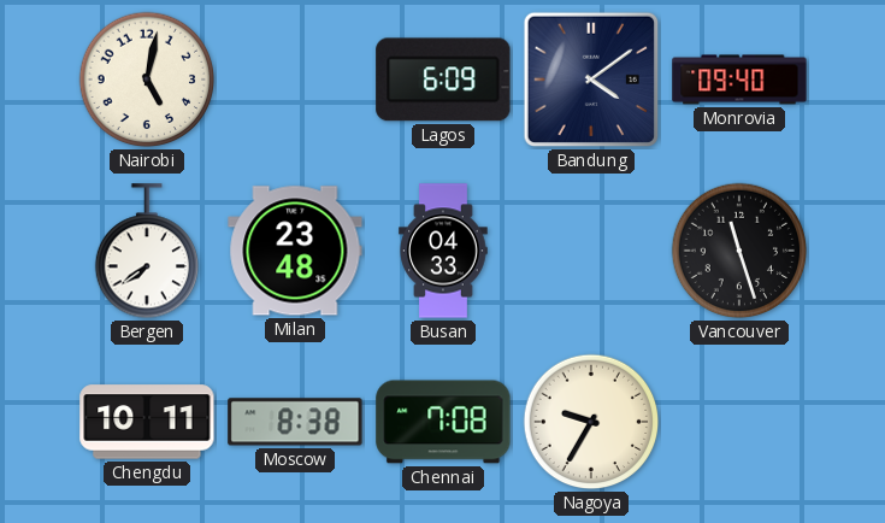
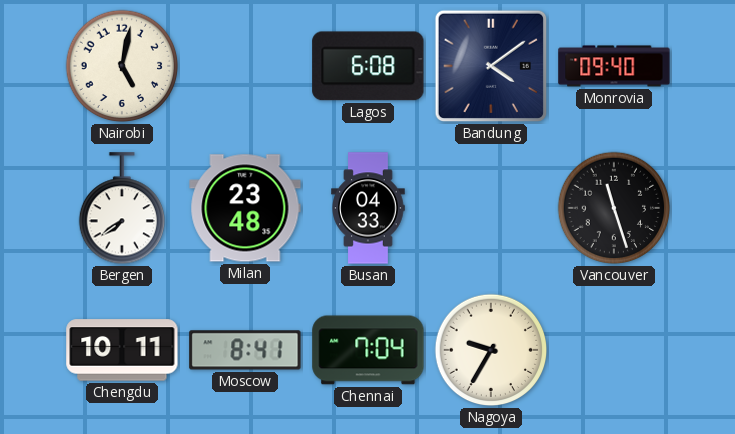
Lagos: 6:09 -> 6:08 (368, 66)
Moscow: 8:38 -> 8:41 (245, 350)
Chennai: 7:08 -> 7:04 (368, 350)
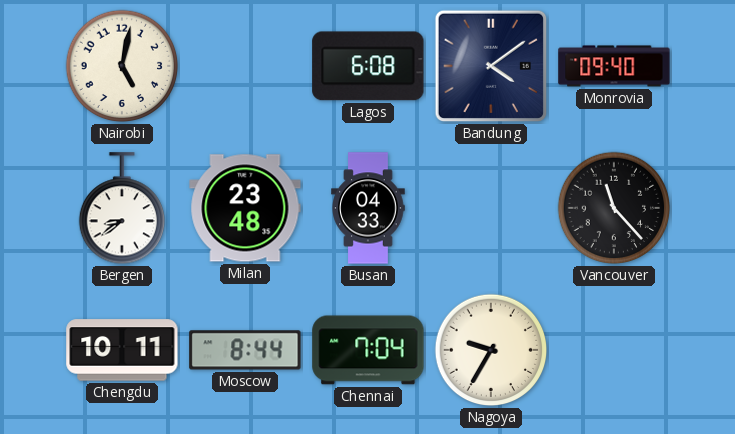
Bergen: 7:39 -> 8:39 (121, 209)
Vancouver: 11:27 -> 11:23 (614, 208)
Moscow: 8:41 -> 8:44 (245, 350)
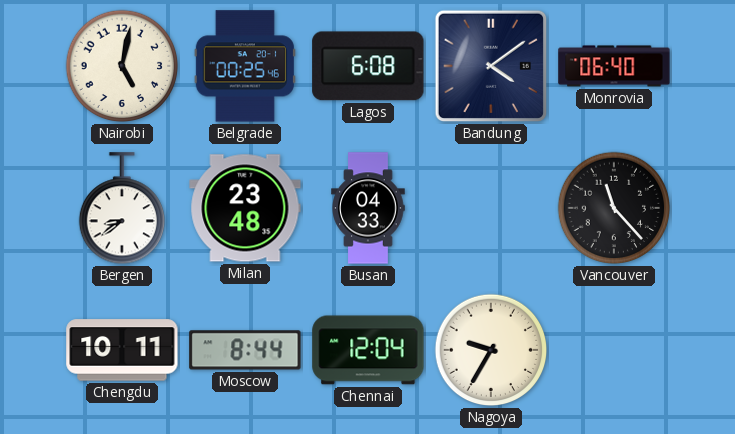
Belgrade: none -> 00:25 (245, 66)
Monrovia: 09:40 -> 06:40 (614, 66)
Chennai: 7:04 -> 12:04 (368, 350)
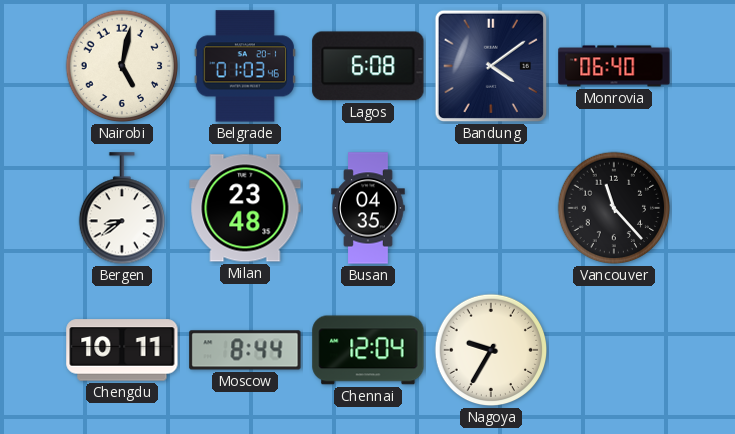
Belgrade: 00:25 -> 01:03 (245, 66)
Busan: 04:33 -> 04:35 (368, 208)
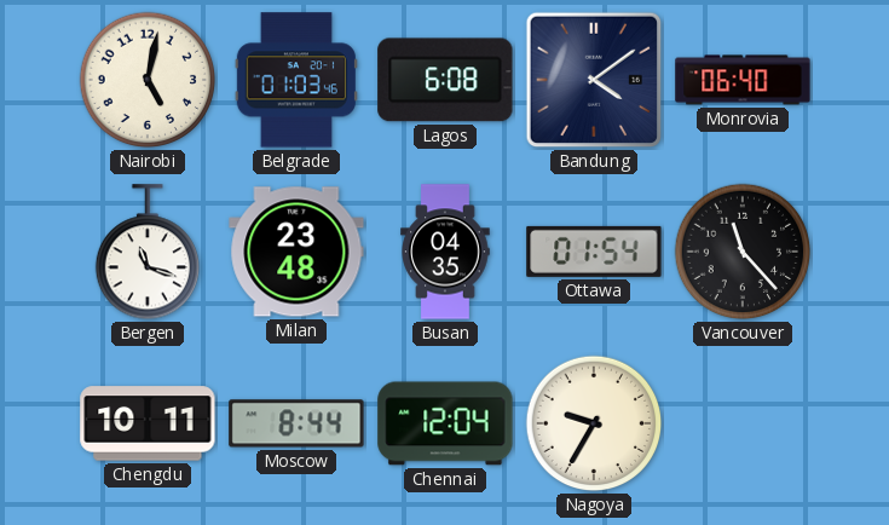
Bergen: 8:39 -> 11:18 (146, 253)
Ottawa: none -> 01:54 (594, 252)
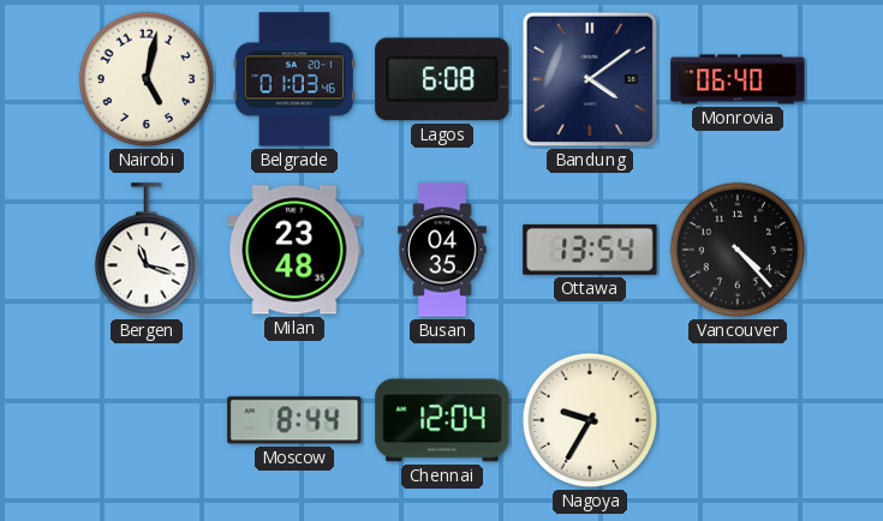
Ottawa: 01:54 -> 13:54 (590, 250)
Vancouver: 11:23 -> 4:23 (738, 250)
Chengdu: 10:11 -> none (148, 423)
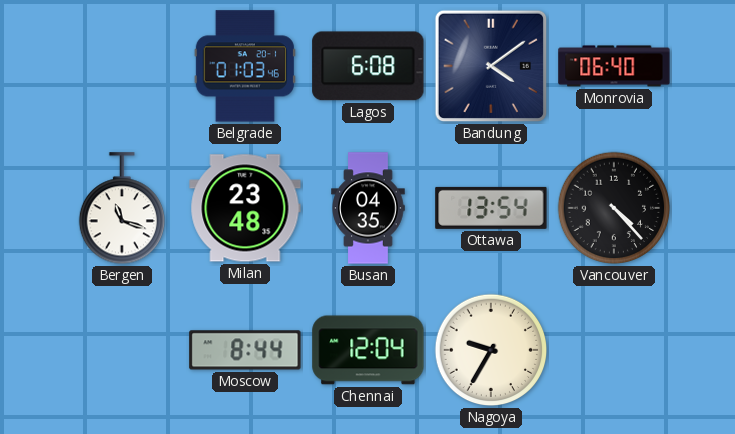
Nairobi: 5:02 -> none (147, 79)
